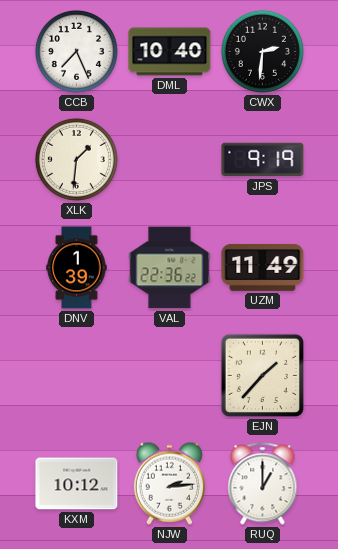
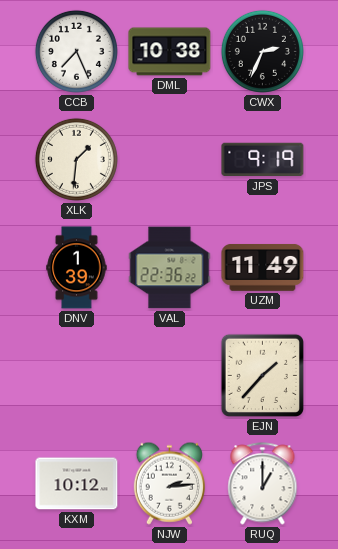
DML: 10:40 -> 10:38 (170, 52)
CWX: 2:31 -> 2:34 (262, 51)
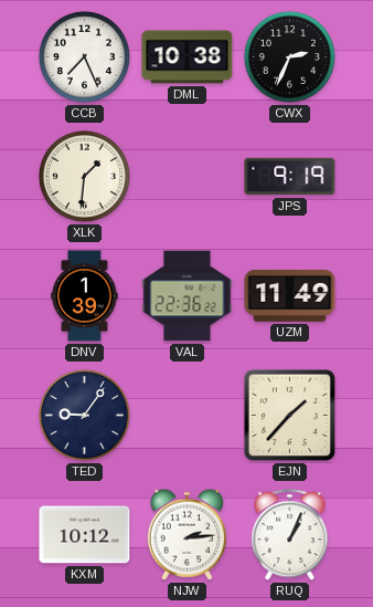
TED: none -> 9:06 (84, 415)
RUQ: 1:00 -> 1:04 (290, 535)
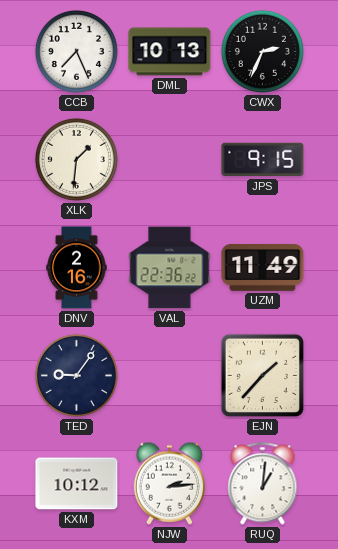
DML: 10:38 -> 10:13 (170, 52)
JPS: 9:19 -> 9:15 (263, 160)
DNV: 1:39 -> 2:16 (77, 268)
RUQ: 1:04 -> 1:01 (263, 484)
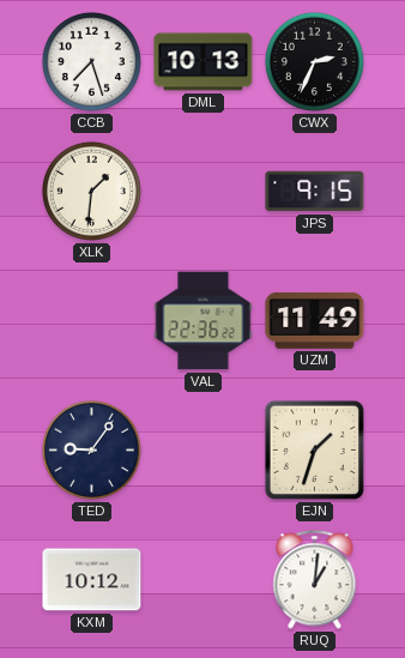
CCB: 7:26 -> 7:27 (91, 61)
DNV: 2:16 -> none (77, 268)
EJN: 1:37 -> 1:33 (314, 449)
NJW: 2:14 -> none (169, 483)
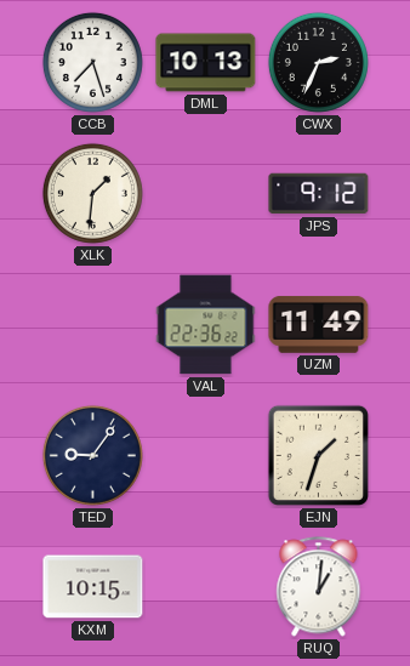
JPS: 9:15 -> 9:12 (319, 194)
KXM: 10:12 -> 10:15 (93, 587)
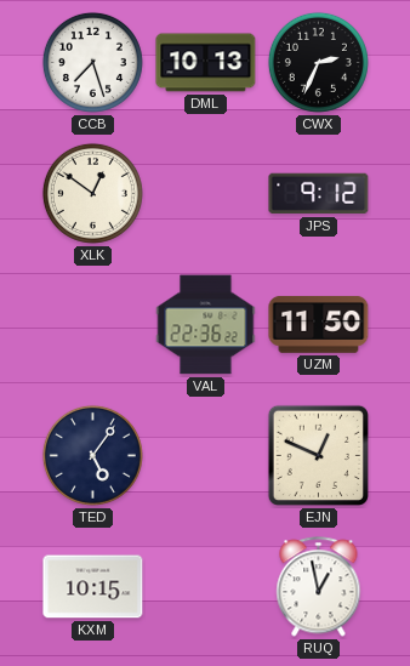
XLK: 1:31 -> 12:51 (92, 193)
UZM: 11:49 -> 11:50 (319, 324)
TED: 9:06 -> 5:06 (92, 455)
EJN: 1:33 -> 12:49 (318, 455)
RUQ: 1:01 -> 12:58 (319, 587)
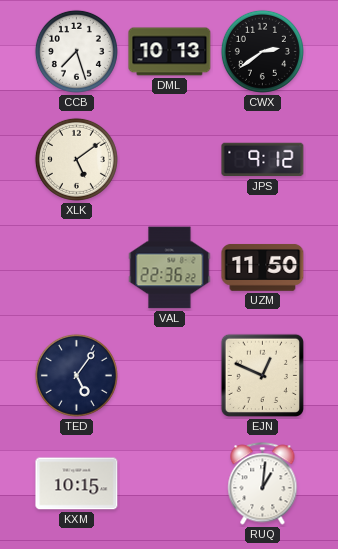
CWX: 2:34 -> 2:39 (262, 51)
XLK: 12:51 -> 5:09 (76, 159)
RUQ: 12:58 -> 1:01 (263, 484)
